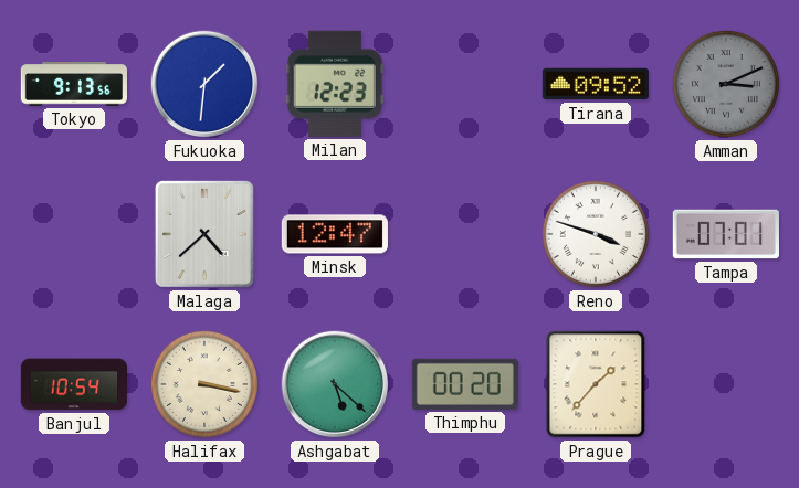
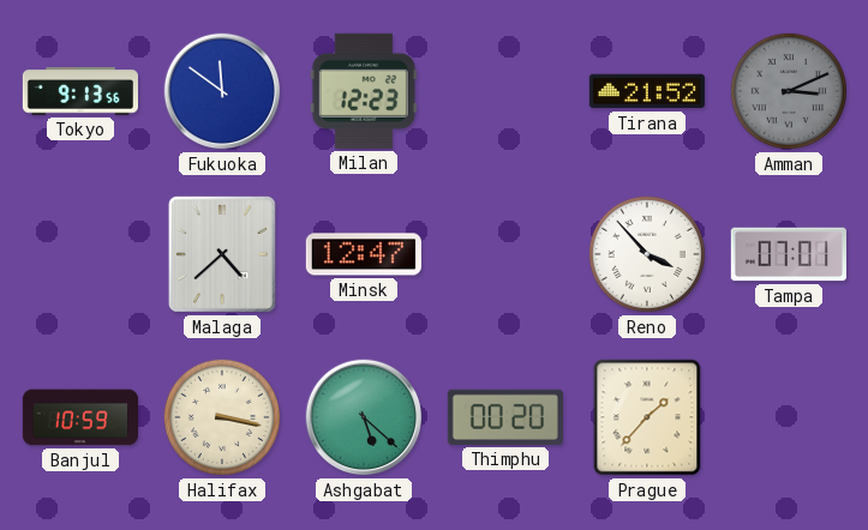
Fukuoka: 1:31 -> 11:51 (222, 91)
Tirana: 09:52 -> 21:52 (647, 91)
Reno: 3:48 -> 3:53 (647, 254)
Banjul: 10:54 -> 10:59 (80, 417)
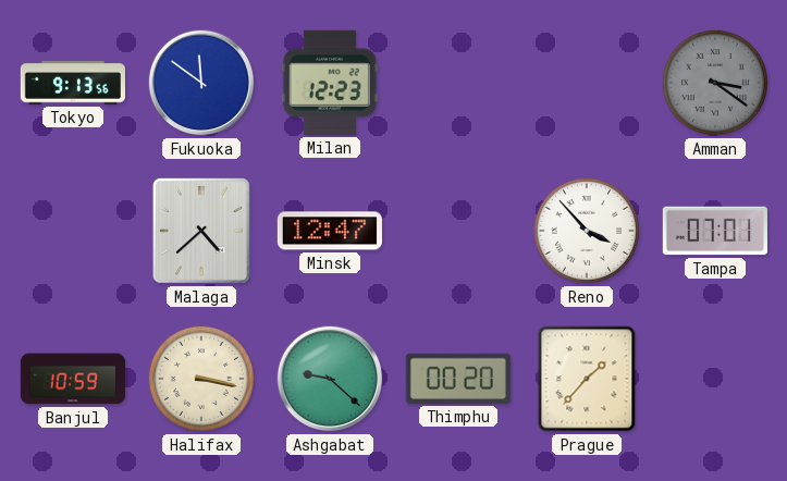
Tirana: 21:52 -> none (647, 91)
Amman: 3:11 -> 3:21 (715, 83)
Ashgabat: 5:22 -> 9:22 (330, 379)
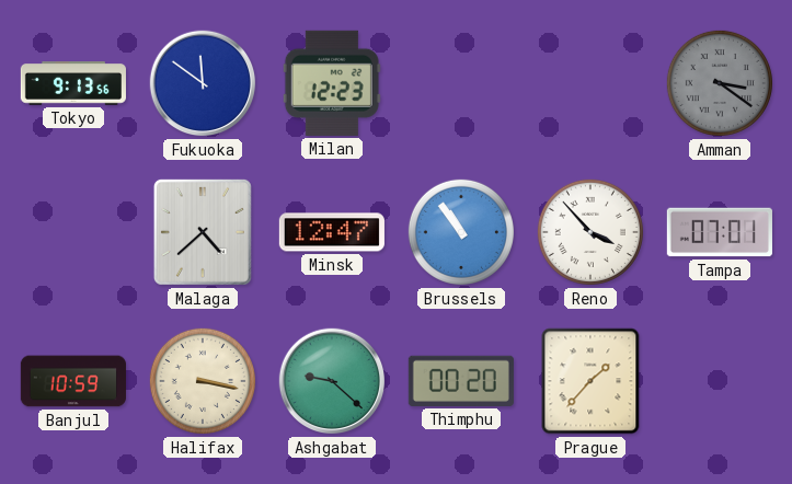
Brussels: none -> 10:54 (461, 232)
